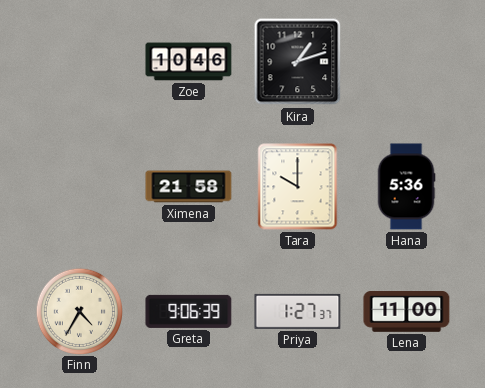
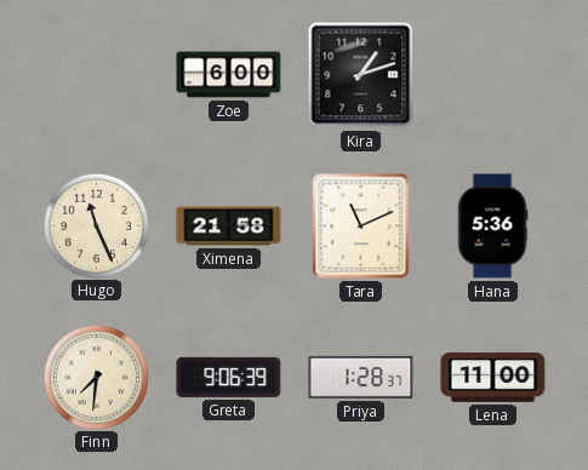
Zoe: 10:46 -> 6:00 (229, 75)
Hugo: none -> 11:26 (96, 225)
Tara: 10:00 -> 11:11 (361, 227)
Finn: 4:35 -> 7:31 (96, 377)
Priya: 1:27 -> 1:28 (361, 377)
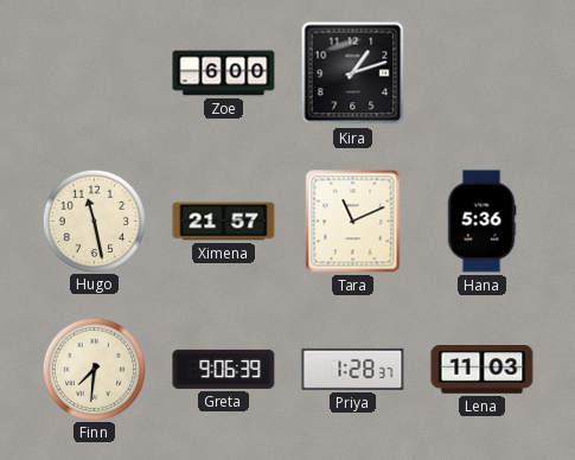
Hugo: 11:26 -> 11:28 (94, 221)
Ximena: 21:58 -> 21:57 (224, 222)
Lena: 11:00 -> 11:03 (483, 370)
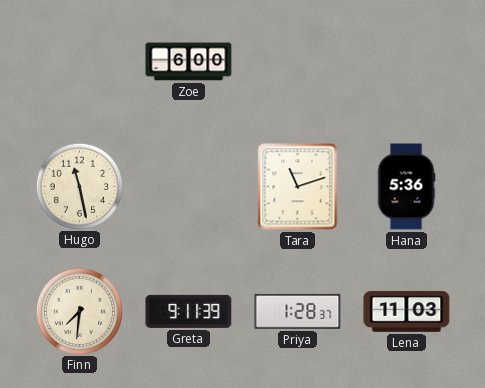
Kira: 1:12 -> none (353, 74)
Ximena: 21:57 -> none (224, 222)
Tara: 11:11 -> 11:12 (298, 187)
Greta: 9:06 -> 9:11 (189, 311)
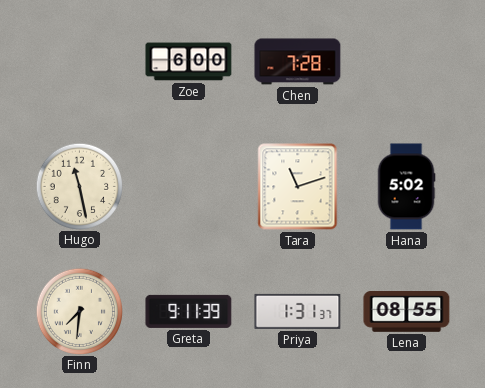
Chen: none -> 7:28 (298, 62)
Hana: 5:36 -> 5:02 (406, 187)
Priya: 1:28 -> 1:31 (298, 311)
Lena: 11:03 -> 08:55 (407, 312)
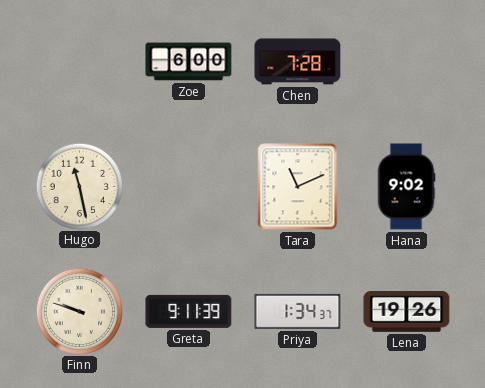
Tara: 11:12 -> 11:11 (298, 187)
Hana: 5:02 -> 9:02 (406, 187)
Finn: 7:31 -> 9:48 (79, 311)
Priya: 1:31 -> 1:34 (298, 311)
Lena: 08:55 -> 19:26 (407, 312)
